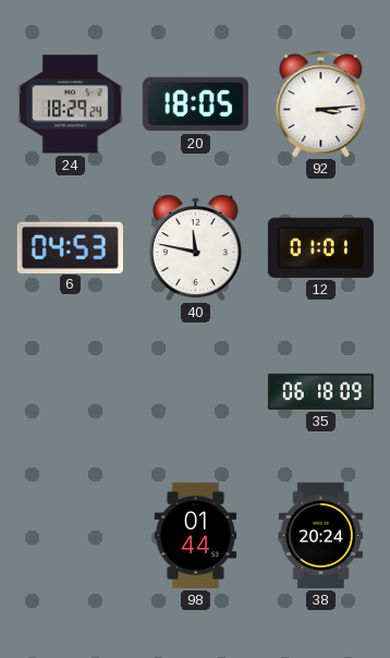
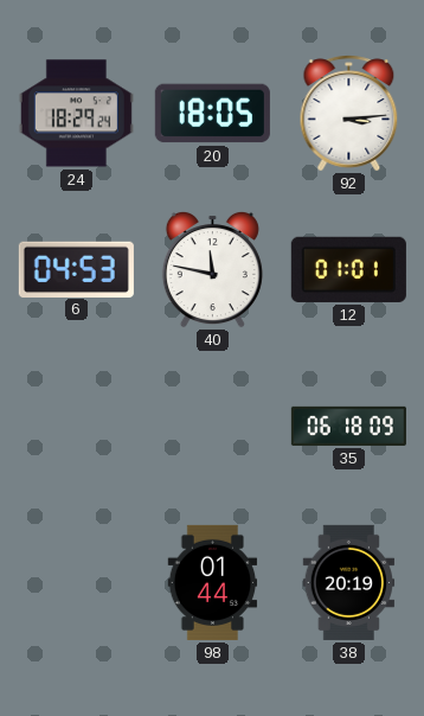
38: 20:24 -> 20:19 (349, 582)
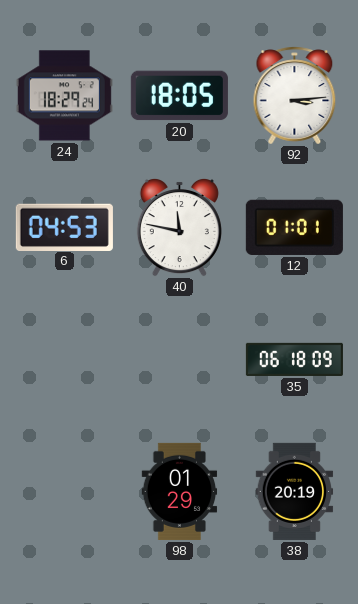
98: 01:44 -> 01:29 (180, 491)
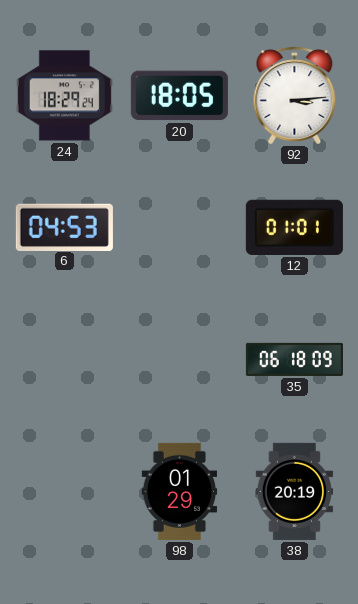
40: 11:47 -> none (179, 227)
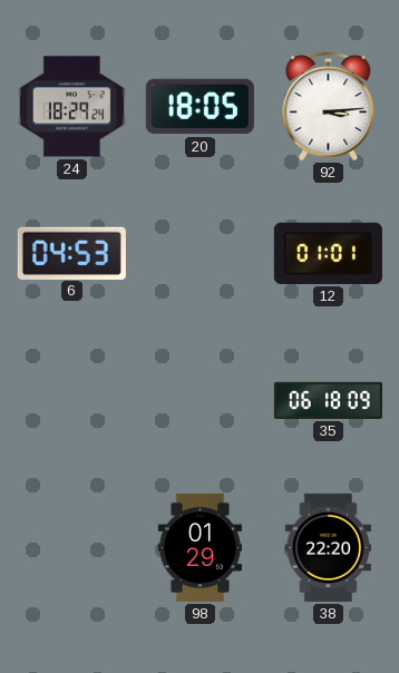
38: 20:19 -> 22:20 (329, 547)
